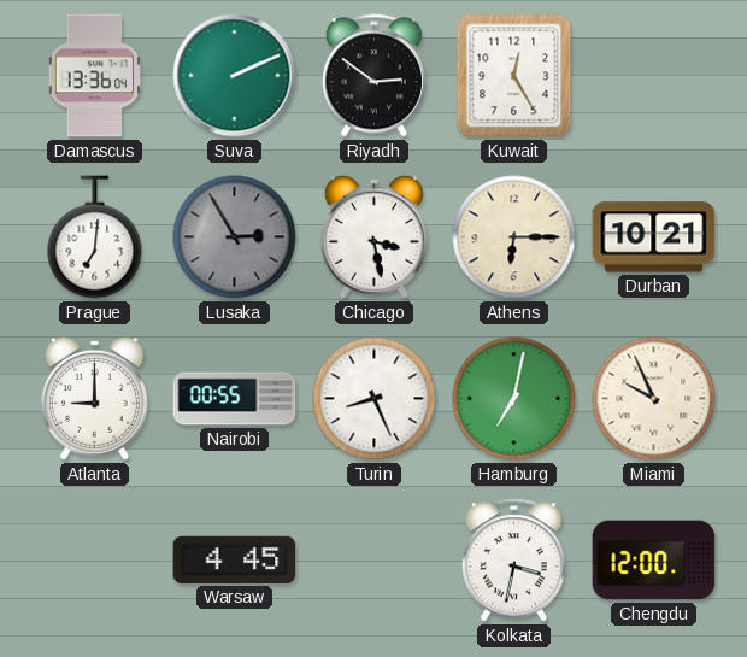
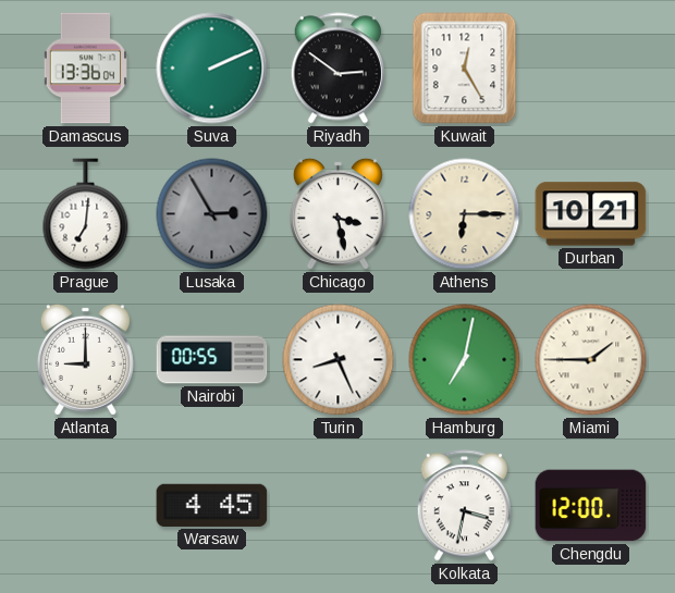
Miami: 9:56 -> 1:45 (591, 360)
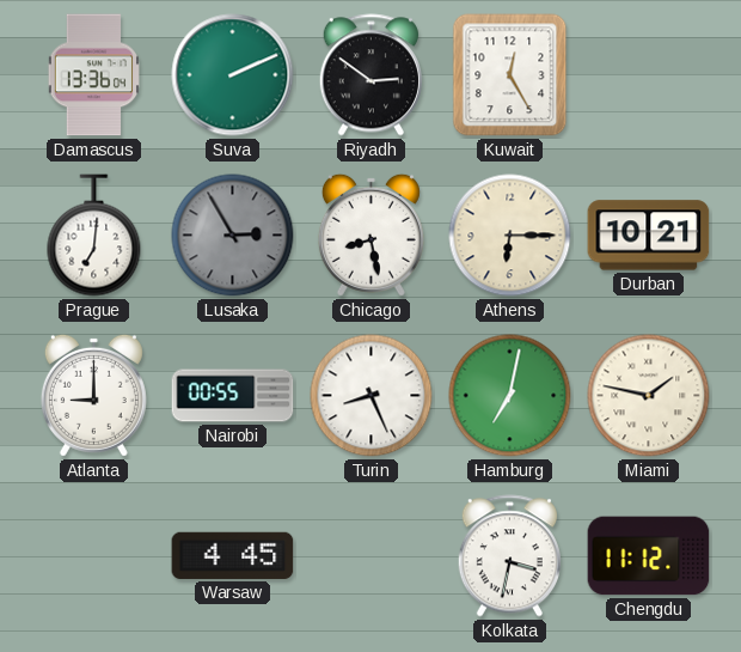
Chicago: 3:28 -> 8:28 (370, 234)
Miami: 1:45 -> 1:47 (649, 396)
Chengdu: 12:00 -> 11:12 (649, 556)
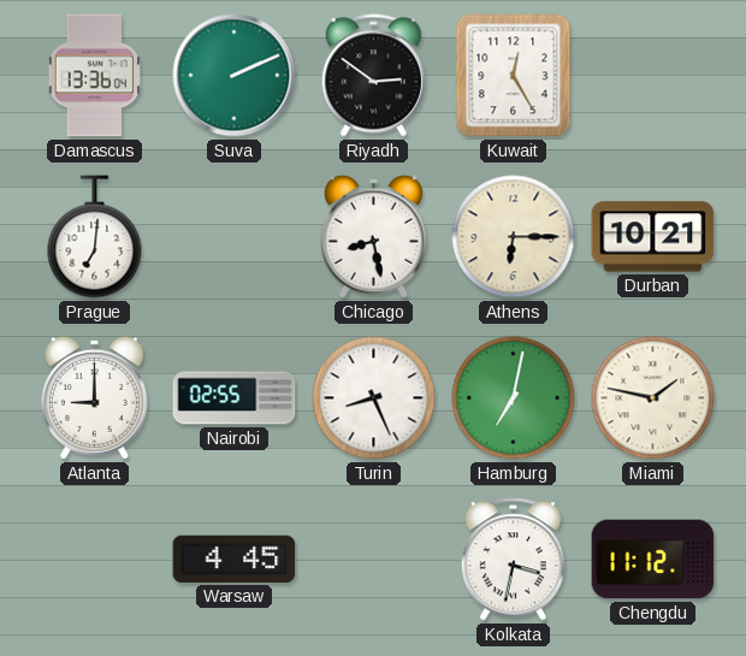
Lusaka: 2:55 -> none (233, 236)
Nairobi: 00:55 -> 02:55 (235, 398)
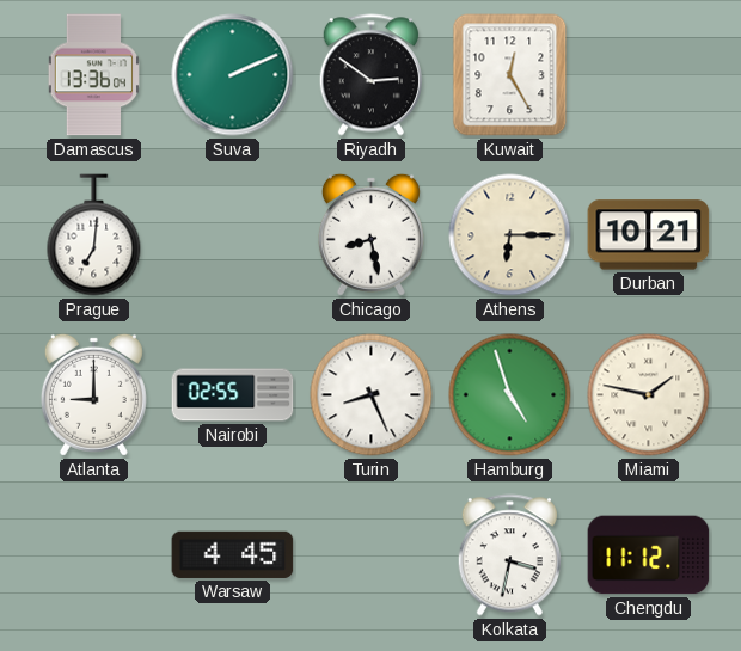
Hamburg: 7:02 -> 4:57 (510, 395)
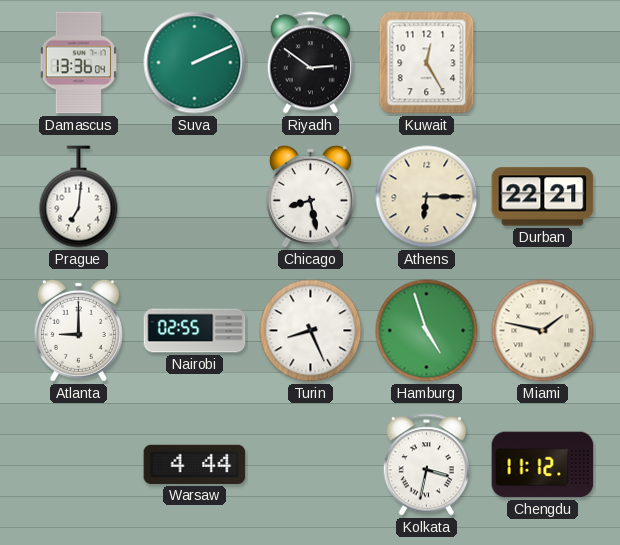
Durban: 10:21 -> 22:21 (543, 197)
Warsaw: 4:45 -> 4:44 (195, 464)
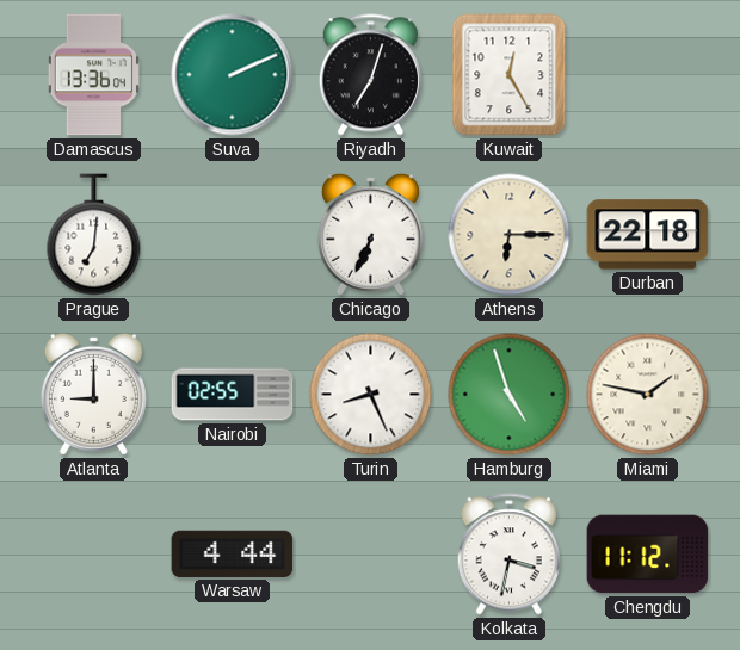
Riyadh: 2:51 -> 7:03 (370, 75)
Chicago: 8:28 -> 6:34 (370, 234)
Durban: 22:21 -> 22:18 (648, 235)
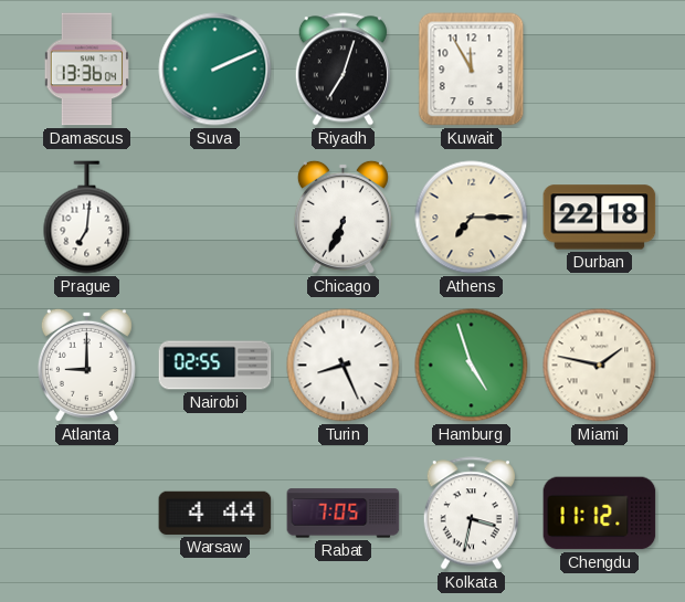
Kuwait: 12:25 -> 11:55 (472, 70)
Athens: 6:15 -> 7:15 (472, 218)
Rabat: none -> 7:05 (344, 514)
